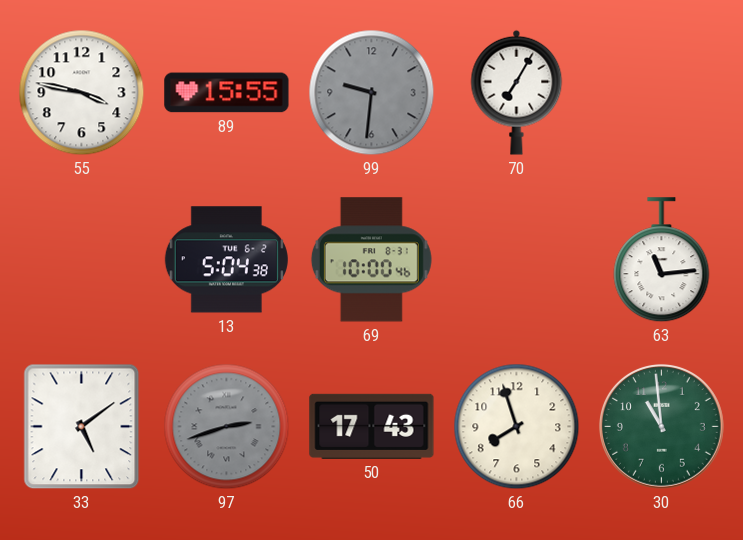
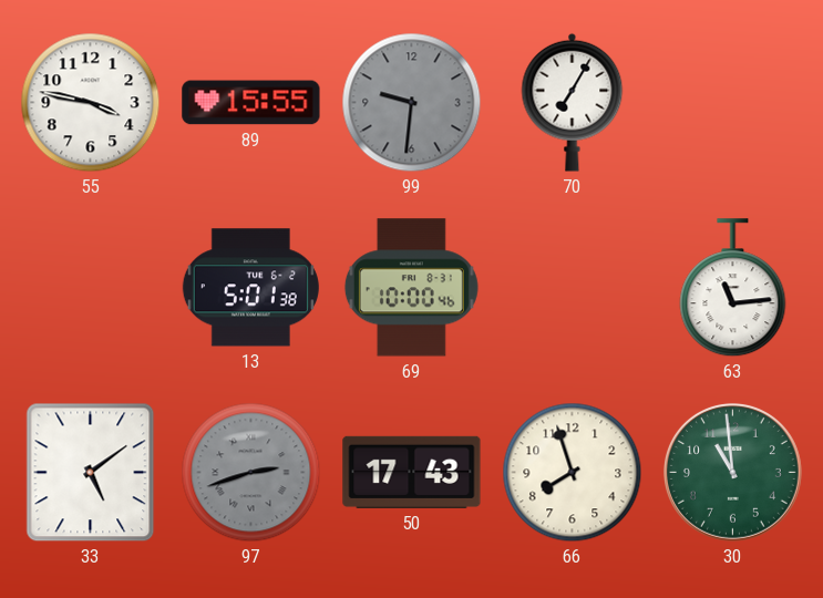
13: 5:04 -> 5:01 (250, 288)
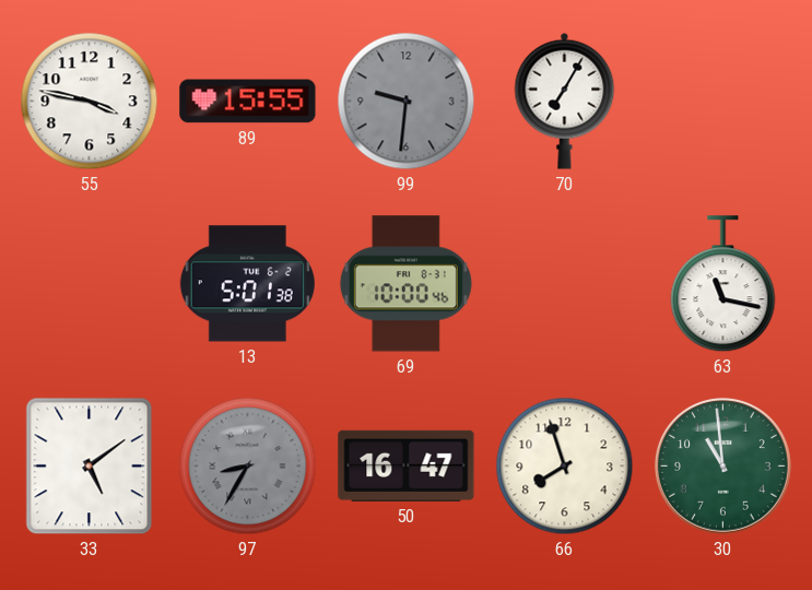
63: 11:14 -> 11:17 (723, 284)
97: 2:42 -> 8:35 (248, 467)
50: 17:43 -> 16:47 (407, 465)
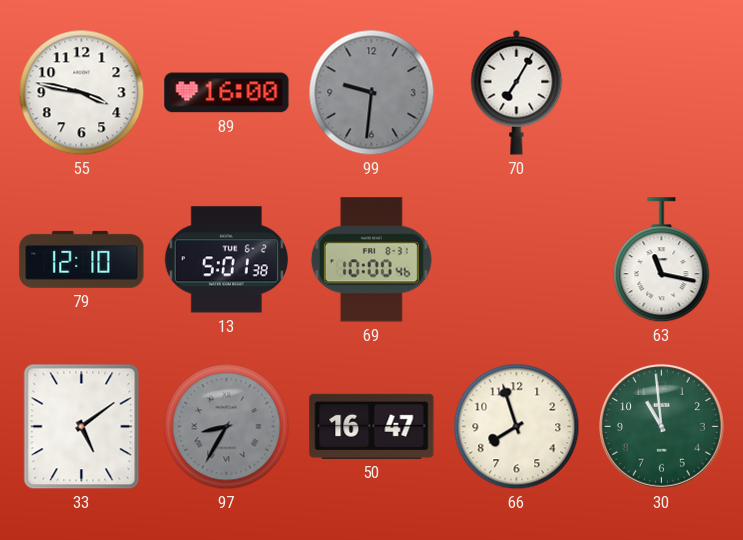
89: 15:55 -> 16:00 (227, 93)
79: none -> 12:10 (82, 259)
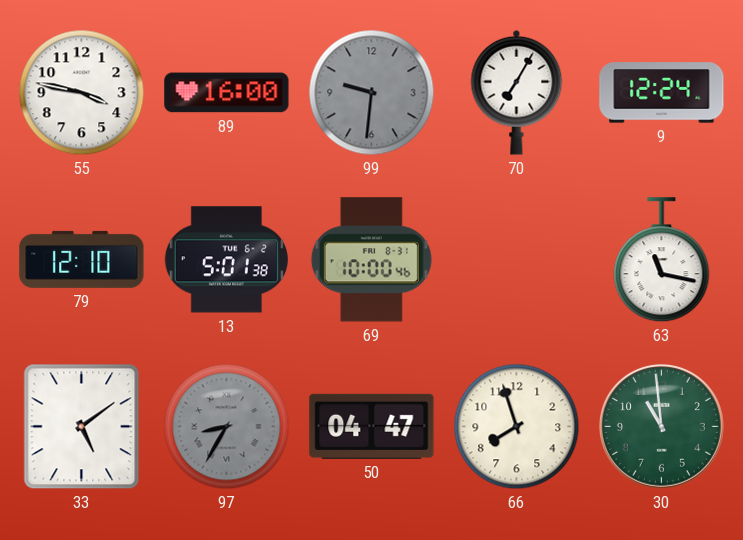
9: none -> 12:24 (662, 93)
50: 16:47 -> 04:47 (372, 426)
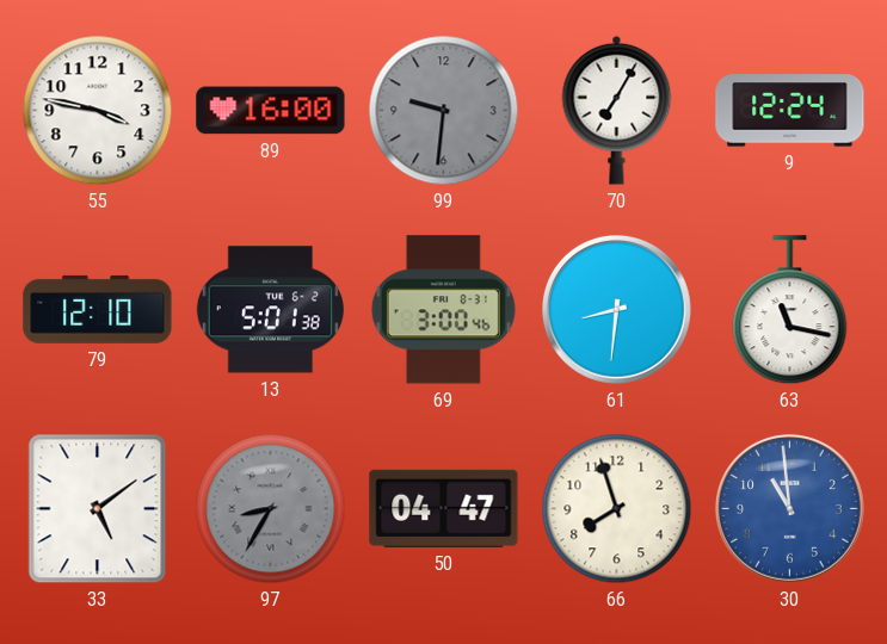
69: 10:00 -> 3:00 (443, 310)
61: none -> 8:31 (616, 309)
30 dial: green -> blue (789, 508)
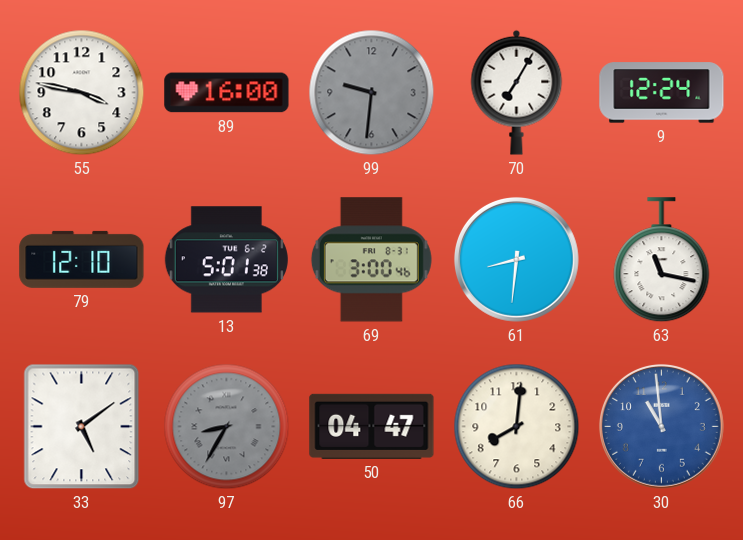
66: 7:57 -> 8:01 (517, 427)
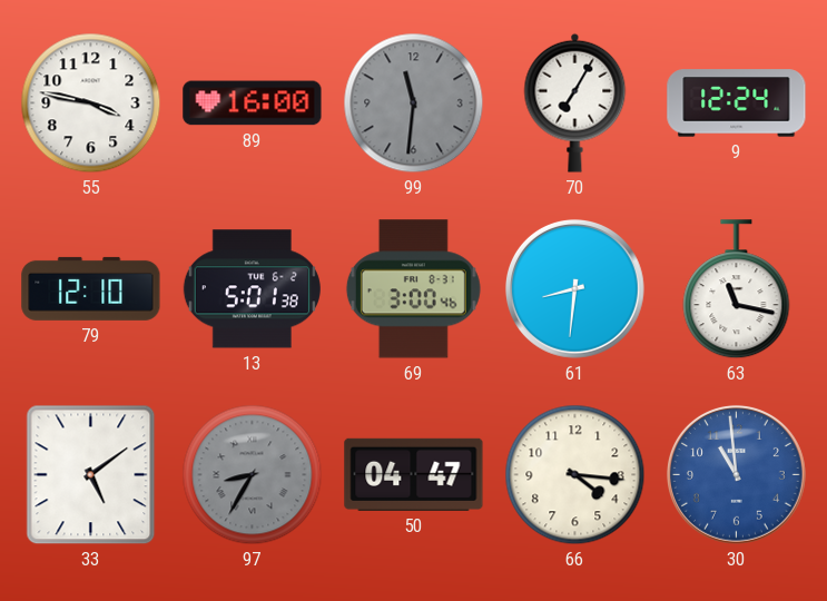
99: 9:31 -> 11:31 (414, 104)
66: 8:01 -> 4:16 (575, 475)
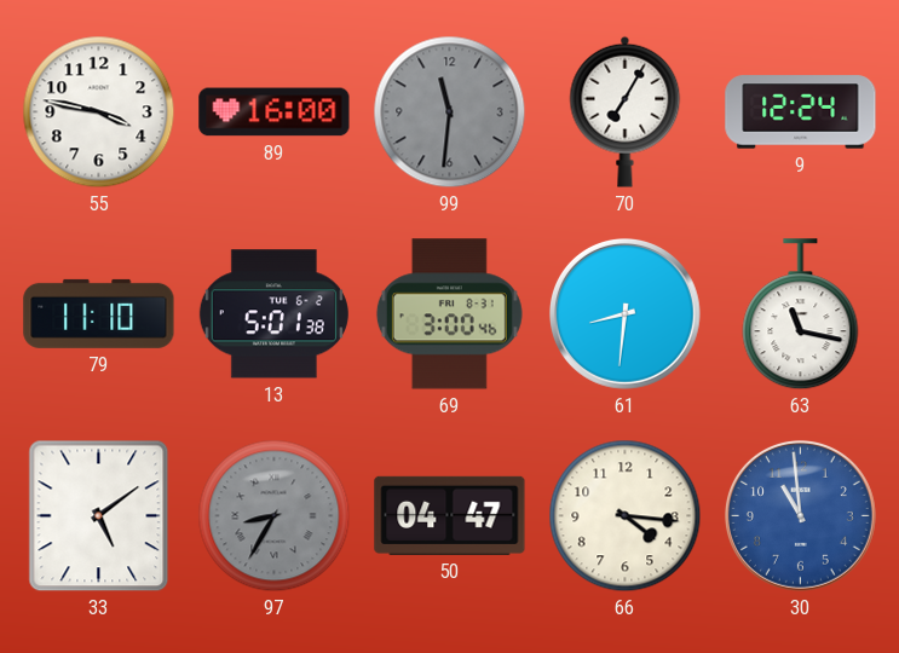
79: 12:10 -> 11:10 (99, 313)
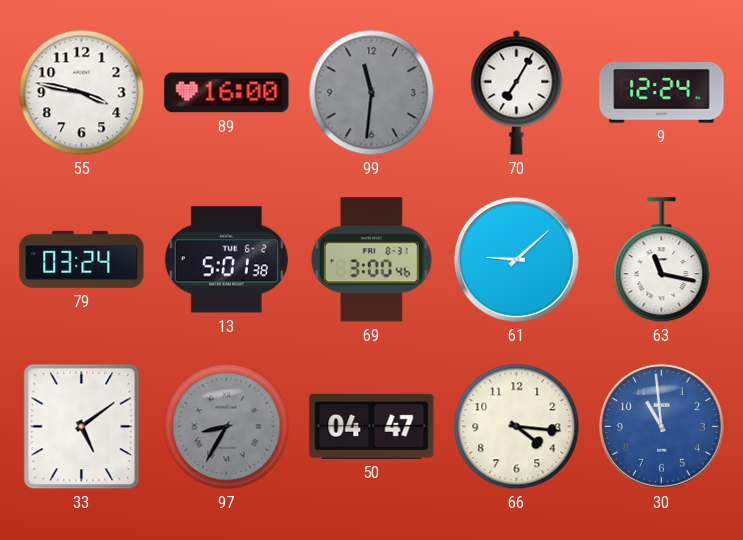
79: 11:10 -> 03:24 (82, 259)
61: 8:31 -> 9:08 (516, 259)
